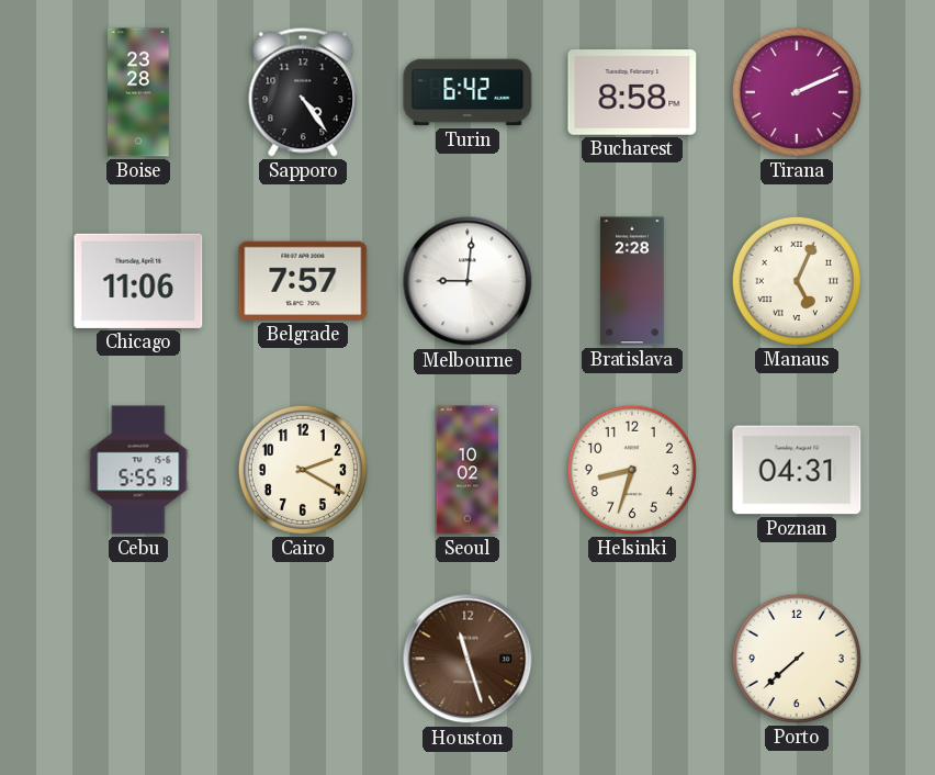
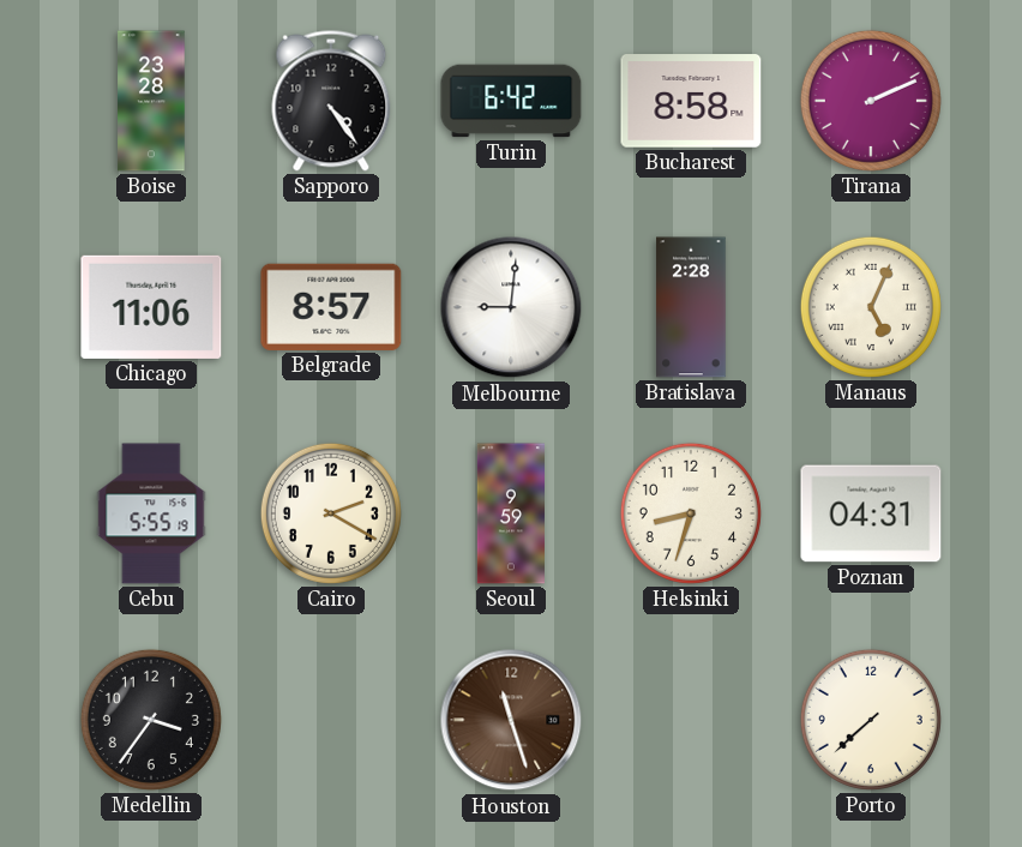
Belgrade: 7:57 -> 8:57 (331, 307)
Seoul: 10:02 -> 9:59 (510, 513)
Medellin: none -> 3:36 (151, 720)
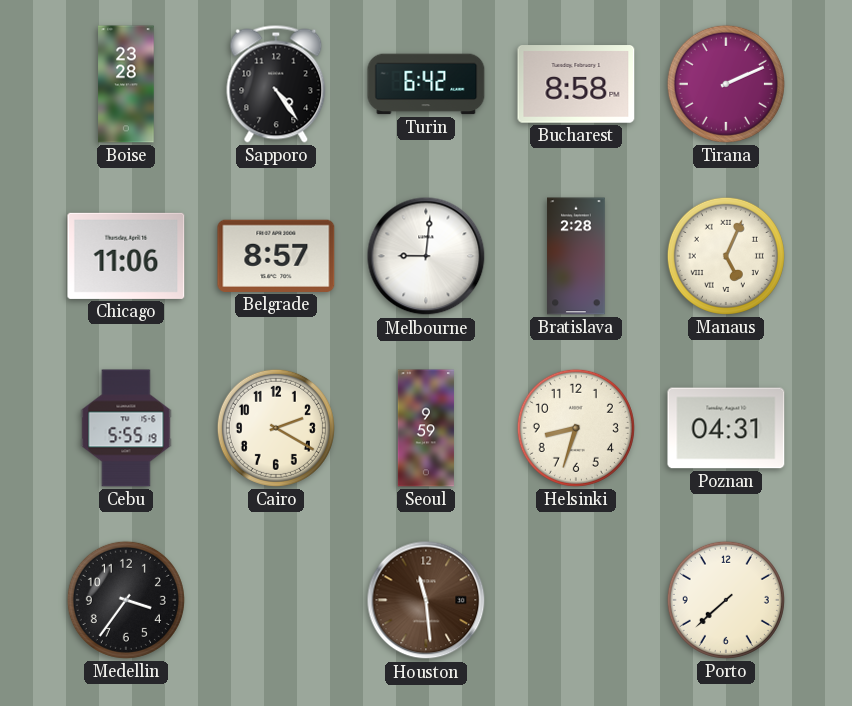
Houston: 11:27 -> 11:29 (426, 600)
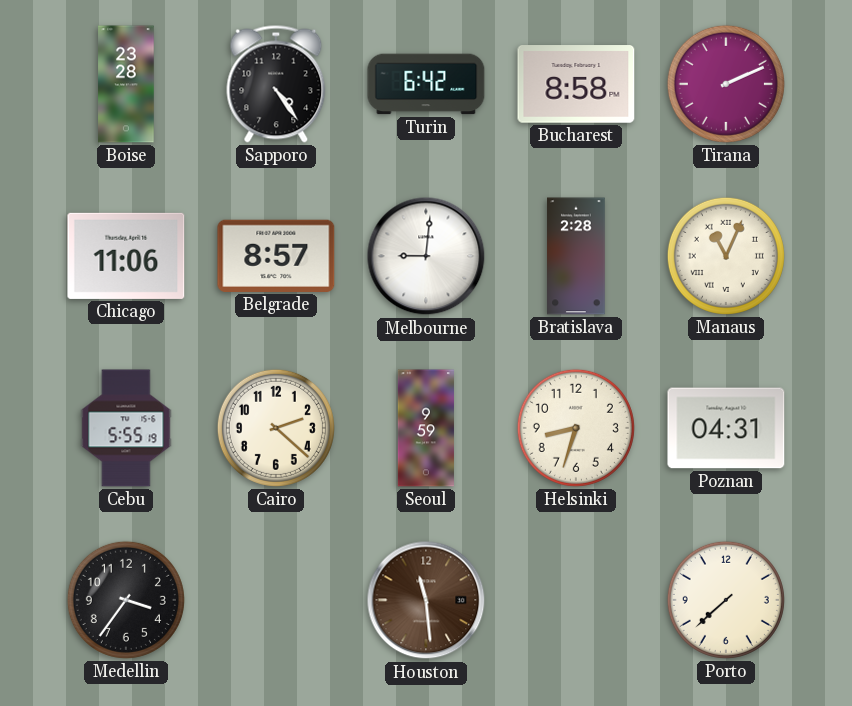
Manaus: 5:04 -> 11:04 (726, 256)
Cairo: 2:20 -> 2:22 (276, 428)
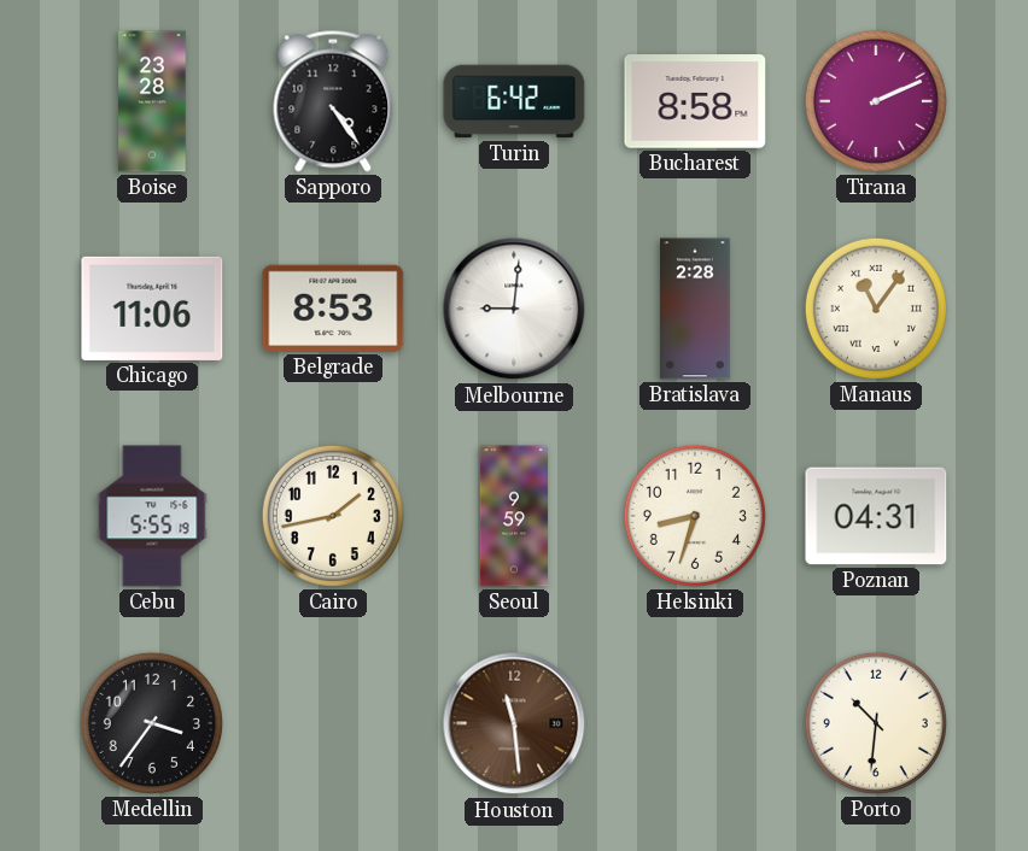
Belgrade: 8:57 -> 8:53 (333, 309)
Manaus: 11:04 -> 11:06 (876, 309)
Cairo: 2:22 -> 1:43 (333, 516)
Porto: 7:38 -> 10:31 (876, 723)
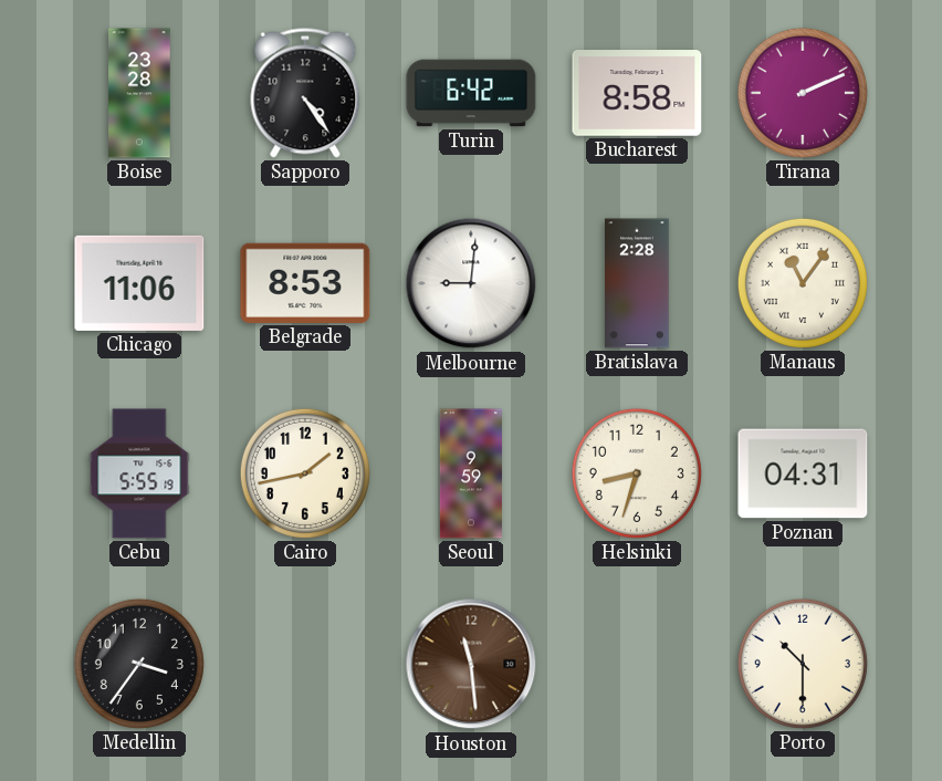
Porto: 10:31 -> 10:30 (803, 664)
